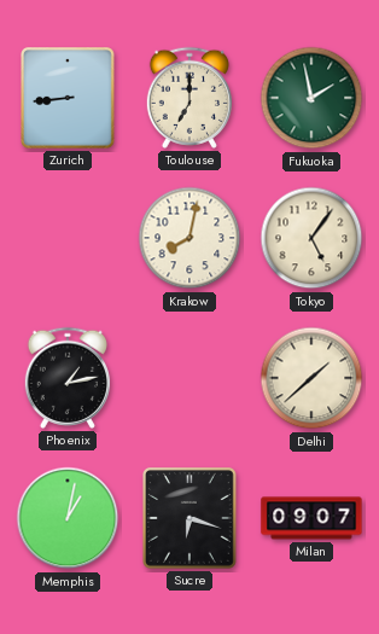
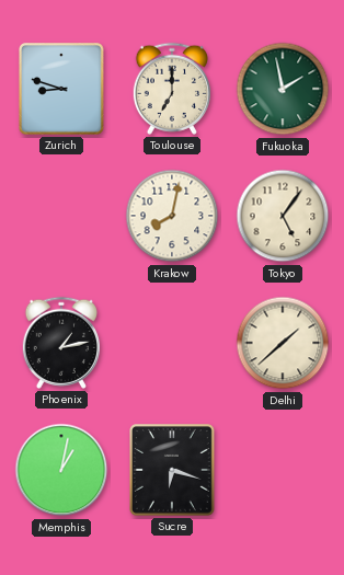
Zurich: 8:44 -> 8:48 (62, 90)
Milan: 09:07 -> none (311, 518)
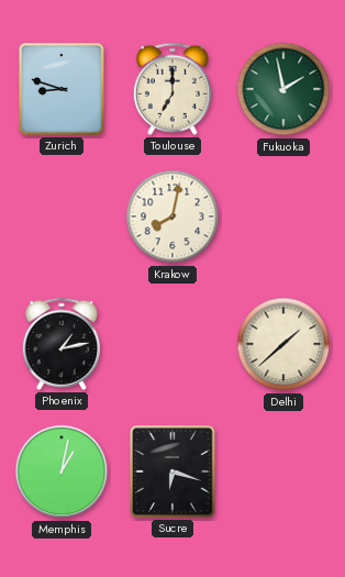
Tokyo: 5:06 -> none (283, 216)
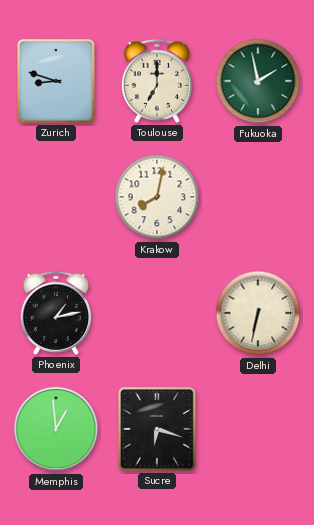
Delhi: 1:38 -> 6:32 (258, 313)
Memphis: 1:02 -> 12:59 (56, 429)
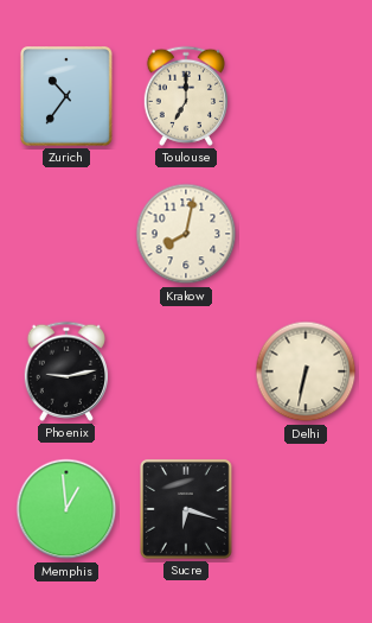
Zurich: 8:48 -> 10:36 (68, 97)
Fukuoka: 1:58 -> none (258, 81)
Phoenix: 1:13 -> 9:13 (65, 371)
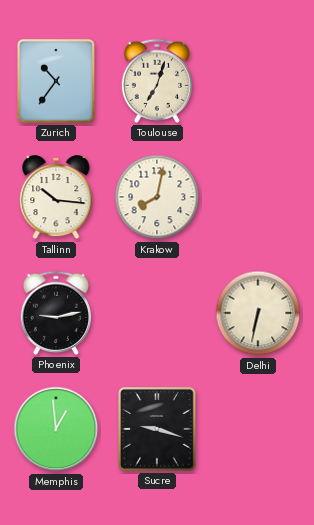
Toulouse: 7:00 -> 7:03 (156, 81)
Tallinn: none -> 10:16 (56, 198)
Sucre: 6:18 -> 9:18 (158, 430)
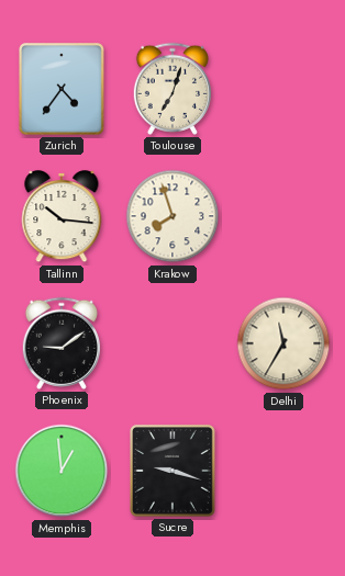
Zurich: 10:36 -> 4:36 (63, 90)
Krakow: 8:02 -> 7:57 (172, 216)
Phoenix: 9:13 -> 9:09 (60, 343)
Delhi: 6:32 -> 11:35 (283, 343)
